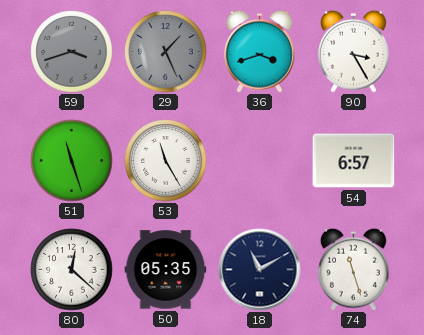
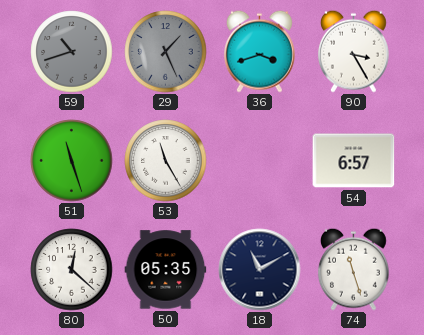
59: 3:42 -> 10:42 (72, 52)
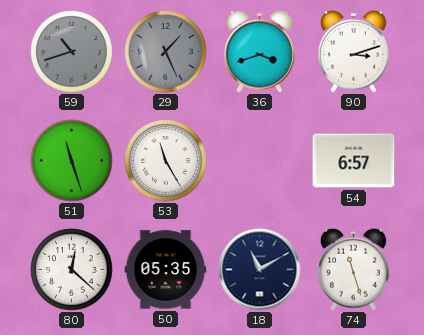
90: 3:25 -> 3:12 (353, 51)
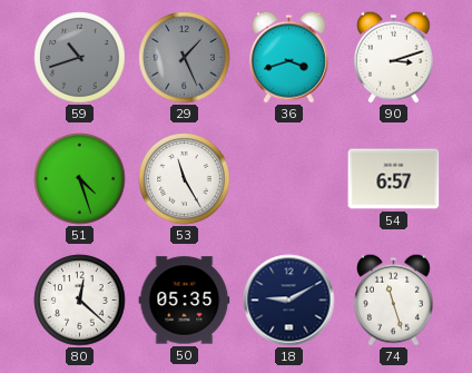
51: 11:27 -> 4:27 (80, 179)
18: 11:10 -> 9:10 (289, 301)
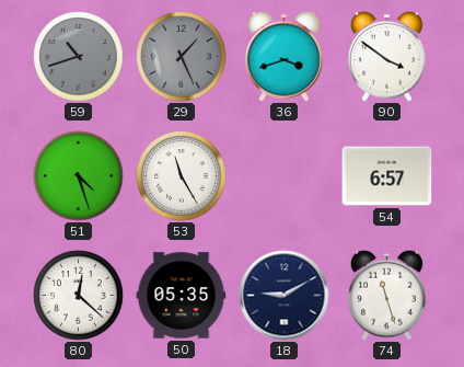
90: 3:12 -> 3:51 (386, 56)
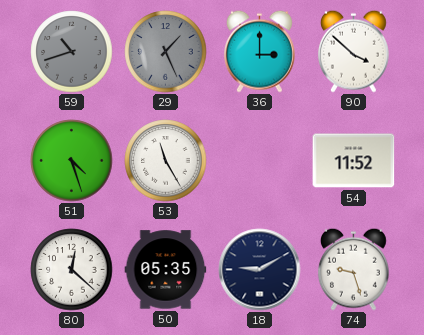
36: 3:42 -> 3:00 (259, 51)
90: 3:51 -> 3:52 (353, 51)
54: 6:57 -> 11:52 (354, 161)
74: 11:27 -> 9:27 (353, 269)
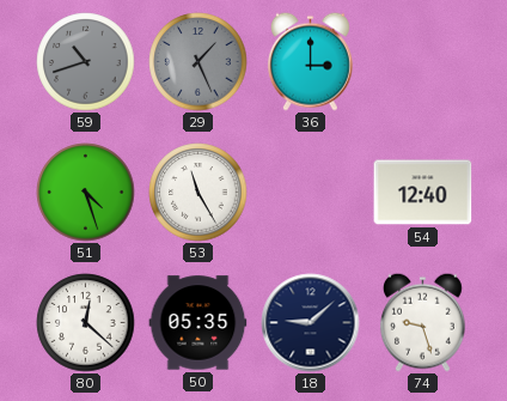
90: 3:52 -> none (353, 51)
54: 11:52 -> 12:40 (423, 193)
18: 9:10 -> 9:08 (311, 323)
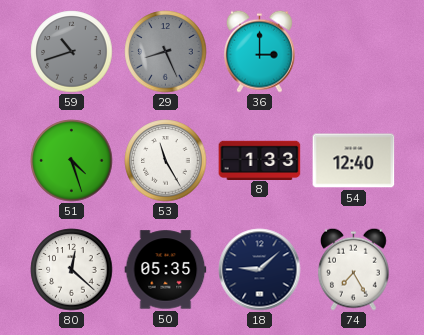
29: 1:26 -> 8:26 (166, 52)
8: none -> 1:33 (260, 160)
74: 9:27 -> 7:25 (353, 269)
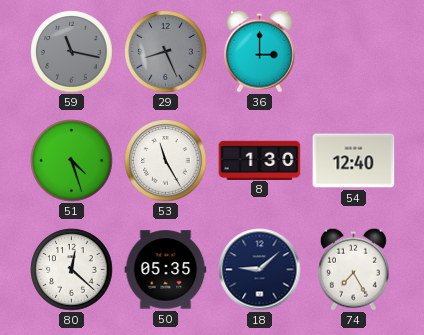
59: 10:42 -> 11:17 (72, 52)
8: 1:33 -> 1:30 (260, 160)
